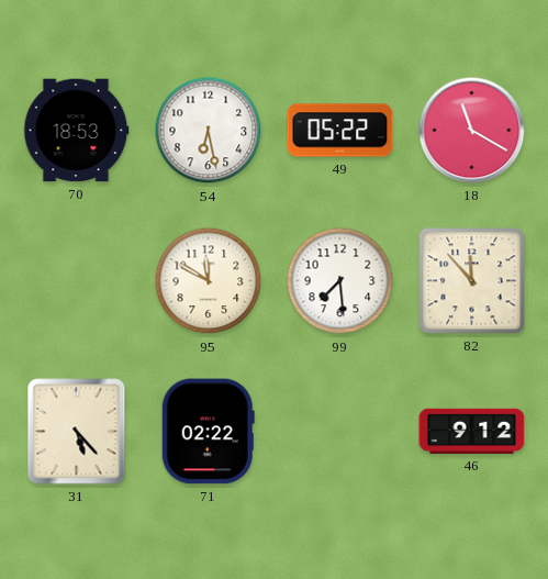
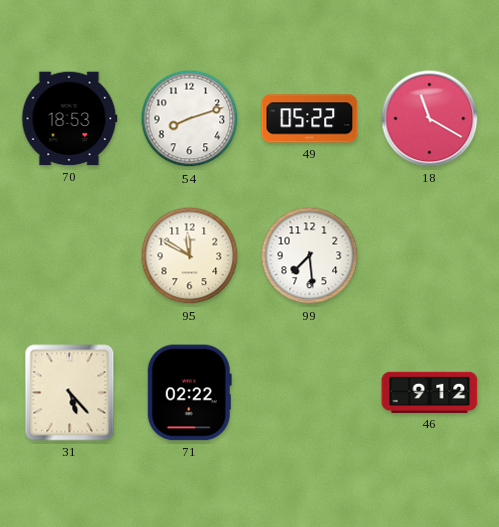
54: 6:28 -> 8:12 (190, 119)
82: 11:53 -> none (472, 281)
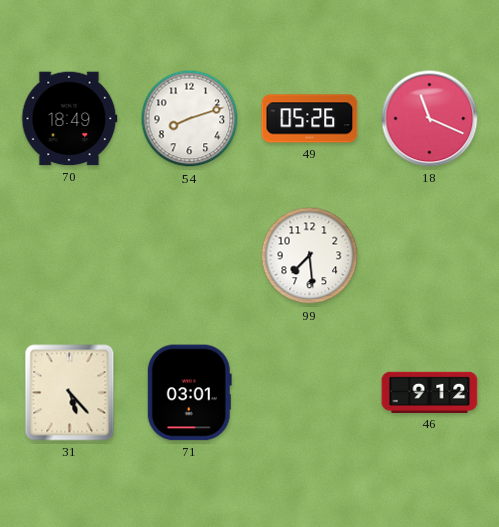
70: 18:53 -> 18:49 (69, 119)
49: 05:22 -> 05:26 (310, 119)
18: 11:20 -> 11:19 (430, 119)
95: 11:50 -> none (190, 256)
71: 02:22 -> 03:01 (189, 393)
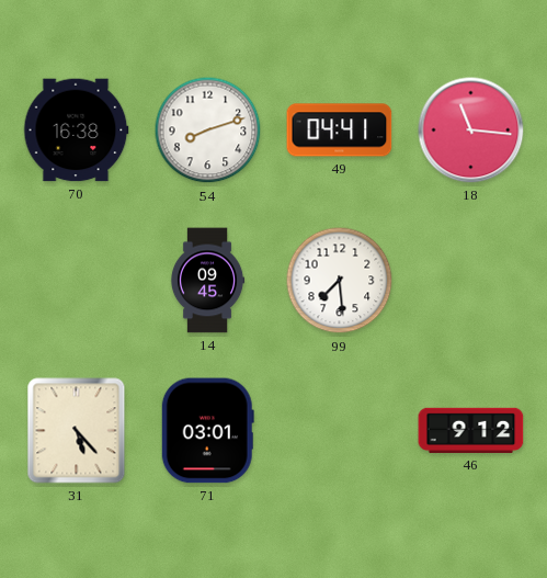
70: 18:49 -> 16:38 (76, 131)
49: 05:26 -> 04:41 (340, 131)
18: 11:19 -> 11:16 (471, 131)
14: none -> 09:45 (207, 281)
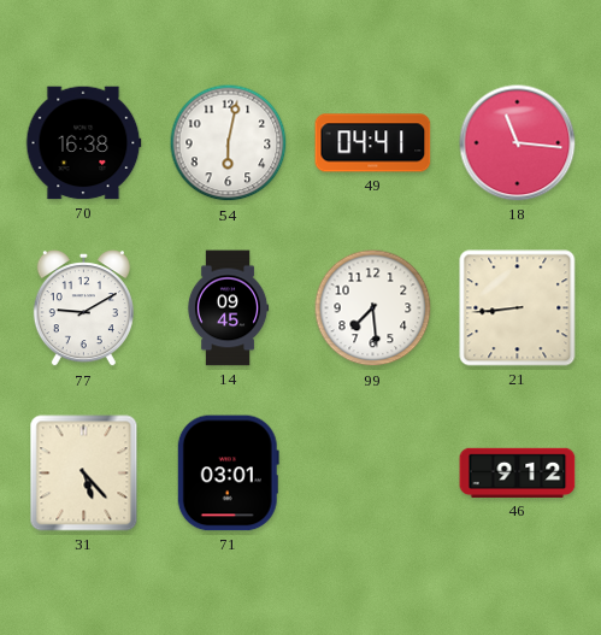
54: 8:12 -> 6:02 (229, 143)
77: none -> 9:10 (83, 308)
21: none -> 8:44 (518, 308)
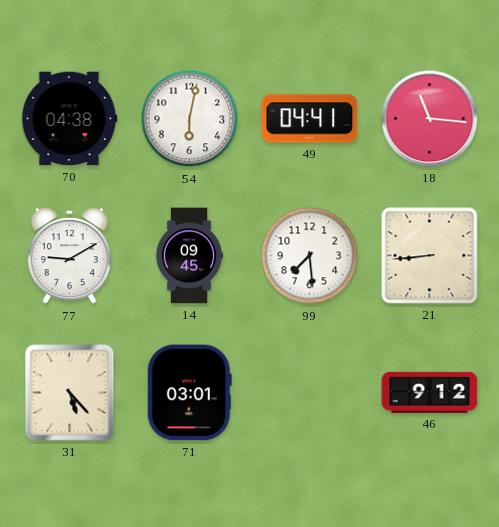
70: 16:38 -> 04:38 (69, 119)
